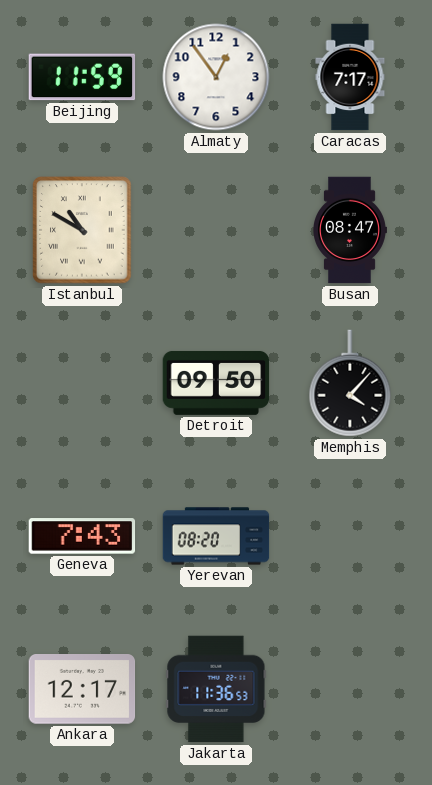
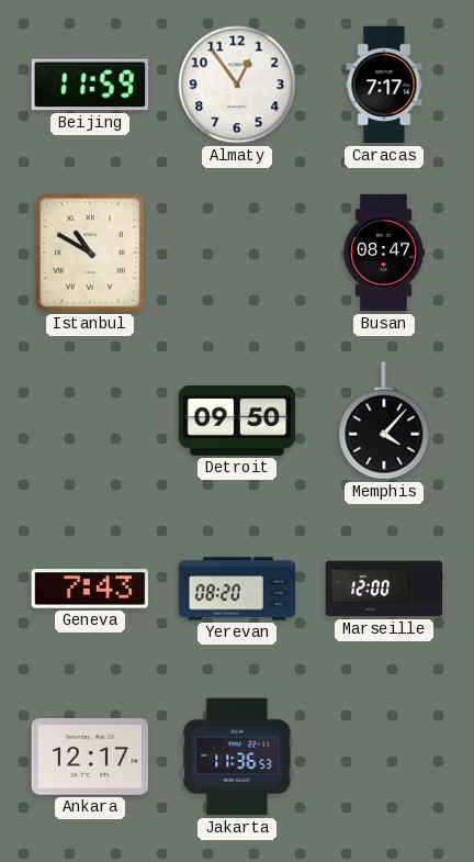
Marseille: none -> 12:00 (384, 589)
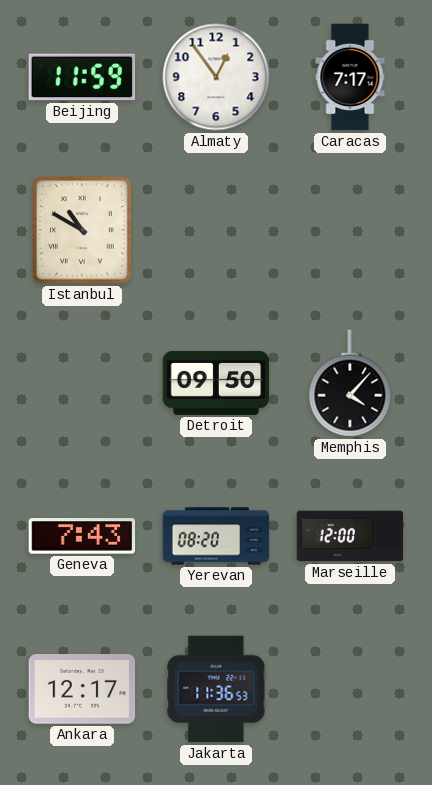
Busan: 08:47 -> none (384, 253)
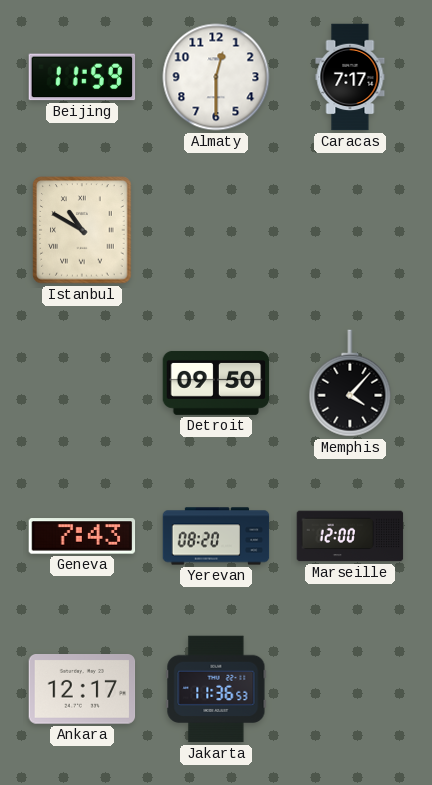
Almaty: 12:54 -> 12:30 (216, 77)
